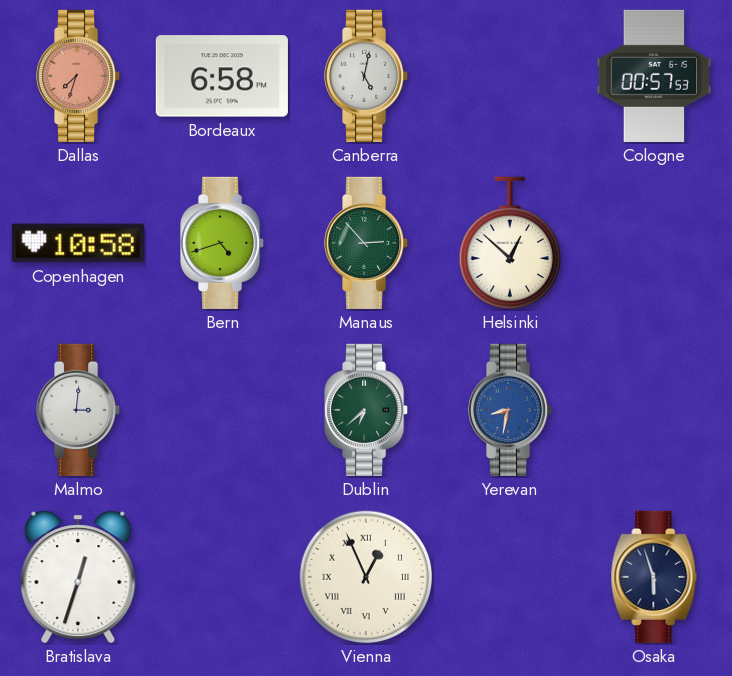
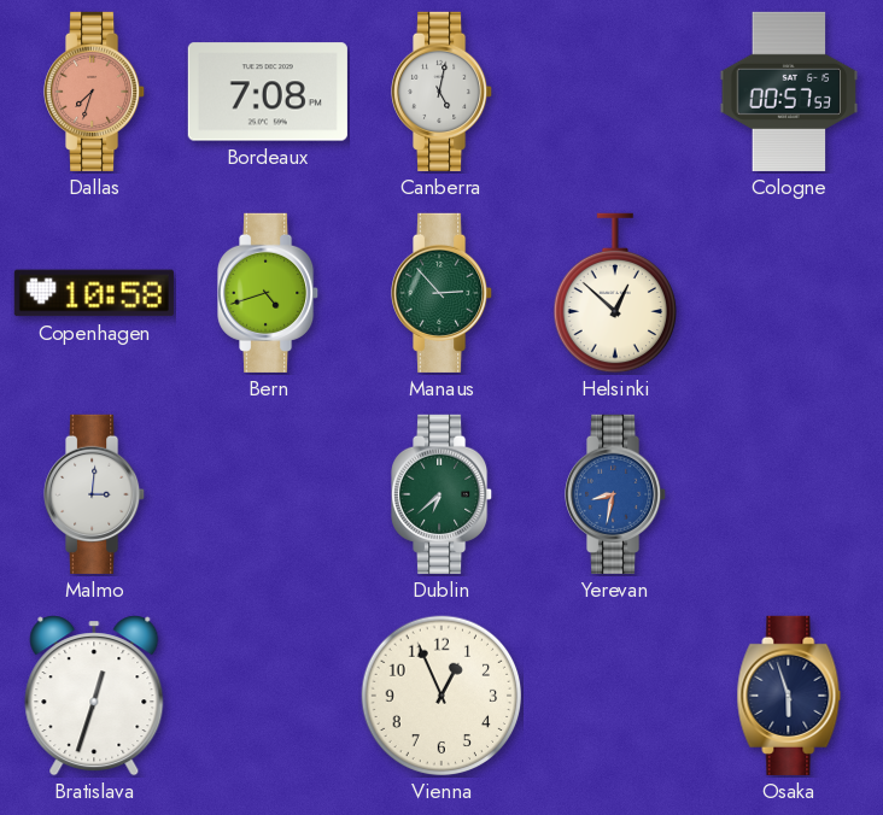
Bordeaux: 6:58 -> 7:08 (268, 92)
Vienna numerals: Roman -> Arabic (441, 696)
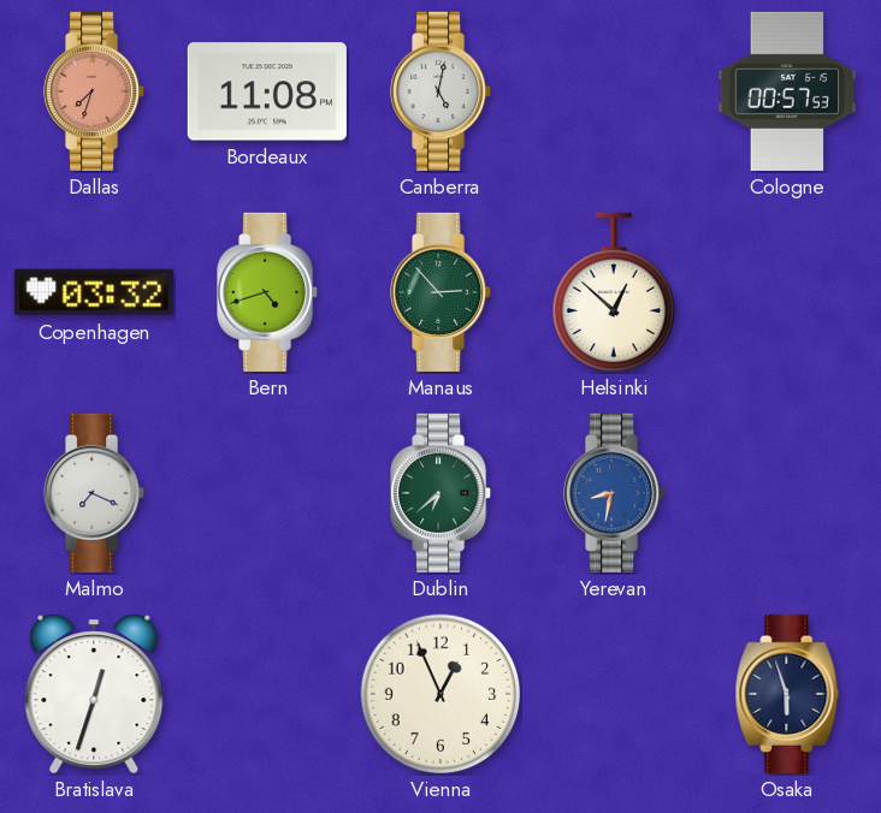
Bordeaux: 7:08 -> 11:08 (267, 91)
Copenhagen: 10:58 -> 03:32 (94, 292)
Malmo: 3:01 -> 7:19 (95, 493)
